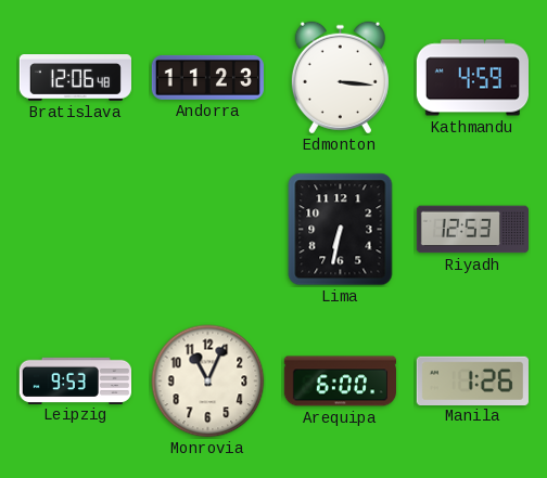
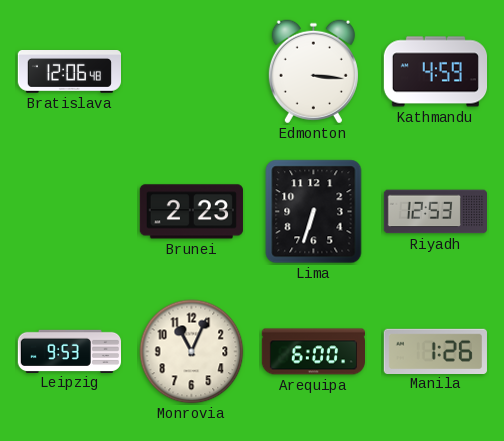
Andorra: 11:23 -> none (207, 77)
Brunei: none -> 2:23 (191, 212)
Lima: 6:32 -> 6:33 (314, 212)
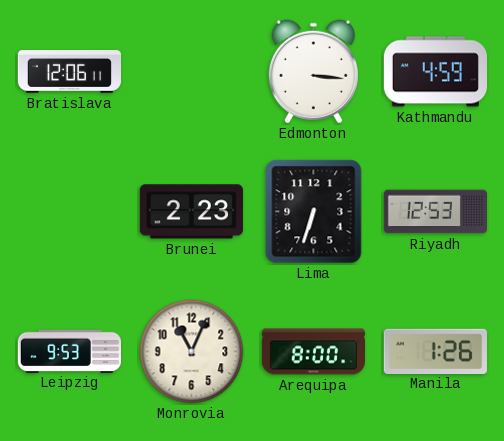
Bratislava: 12:06:48 -> 12:06:11 (69, 72)
Arequipa: 6:00 -> 8:00 (313, 352)
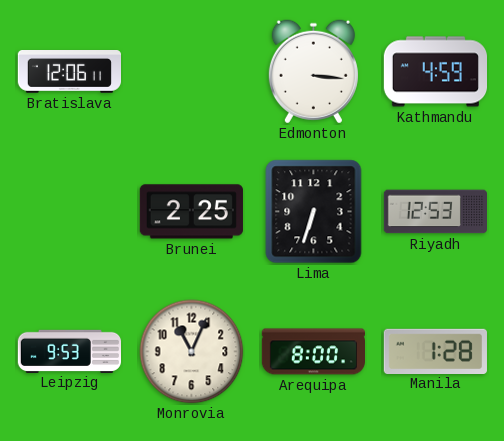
Brunei: 2:23 -> 2:25 (191, 212)
Manila: 1:26 -> 1:28 (435, 351)
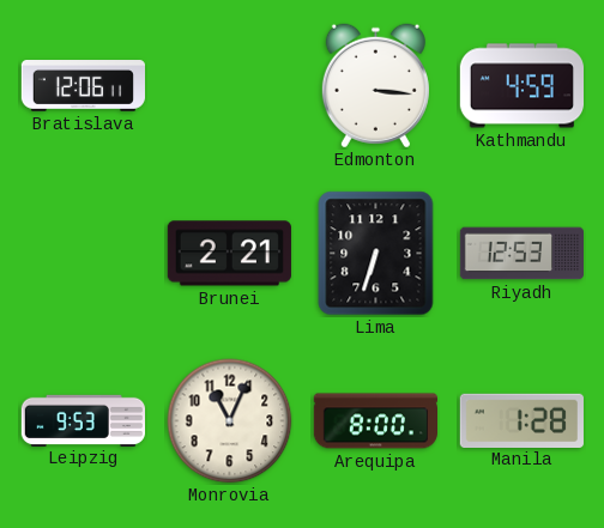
Brunei: 2:25 -> 2:21 (229, 254)
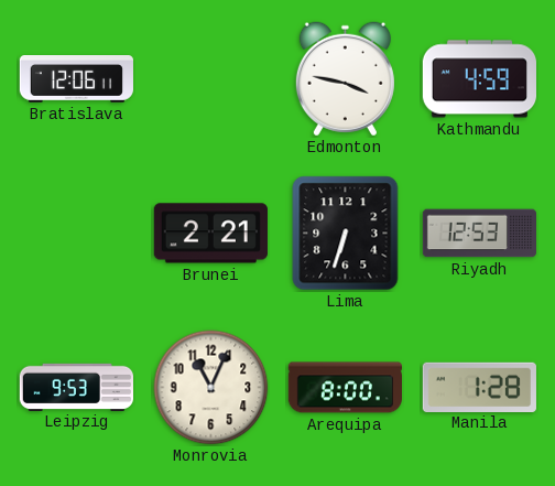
Edmonton: 3:16 -> 3:47 (345, 79)
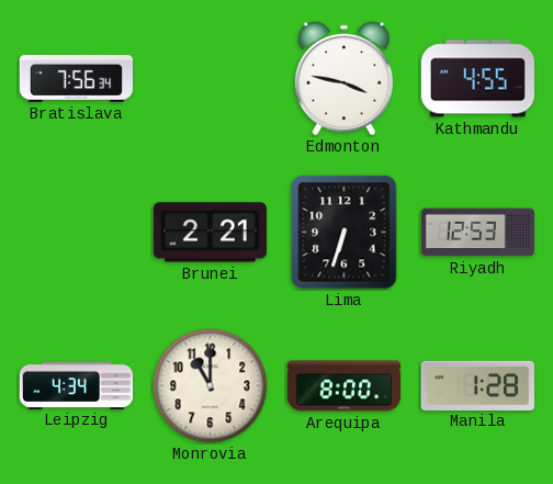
Bratislava: 12:06 -> 7:56 (76, 79)
Kathmandu: 4:59 -> 4:55 (477, 79)
Leipzig: 9:53 -> 4:34 (76, 385)
Monrovia: 11:04 -> 11:00 (211, 386)
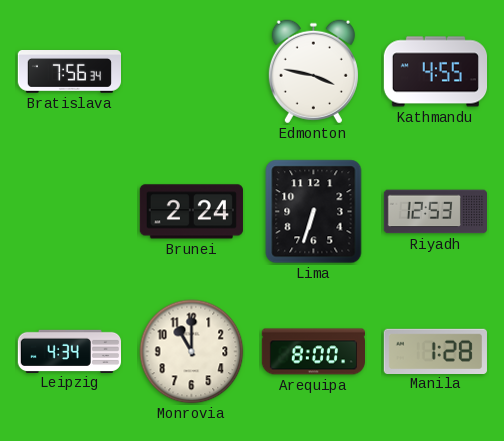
Brunei: 2:21 -> 2:24 (191, 212)
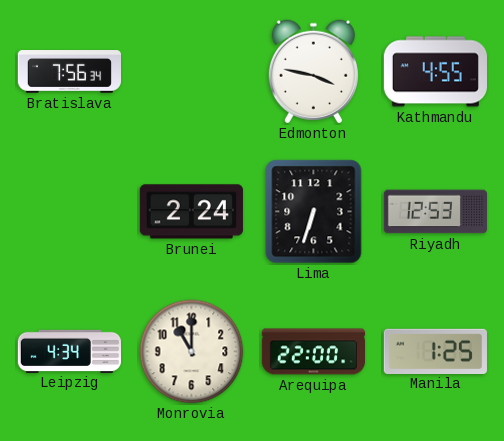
Arequipa: 8:00 -> 22:00 (313, 352)
Manila: 1:28 -> 1:25 (435, 351)
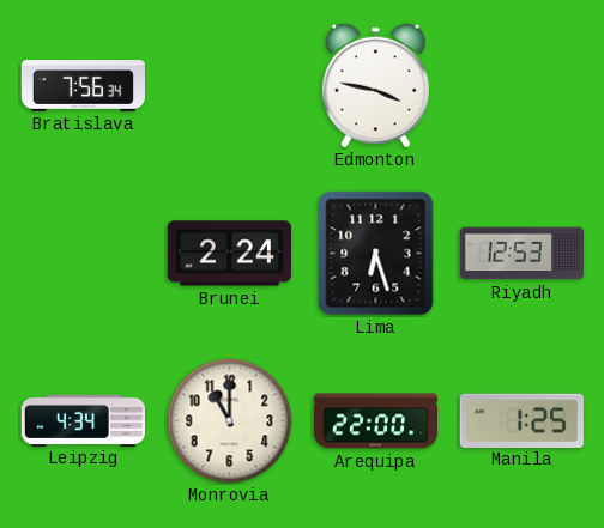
Kathmandu: 4:55 -> none (435, 72)
Lima: 6:33 -> 6:27 (376, 254)
